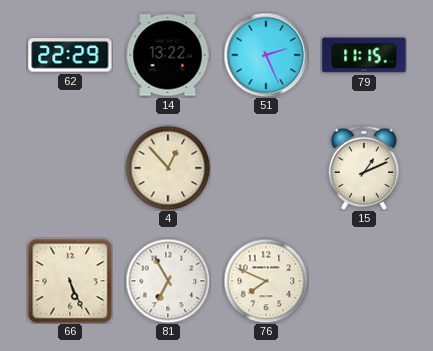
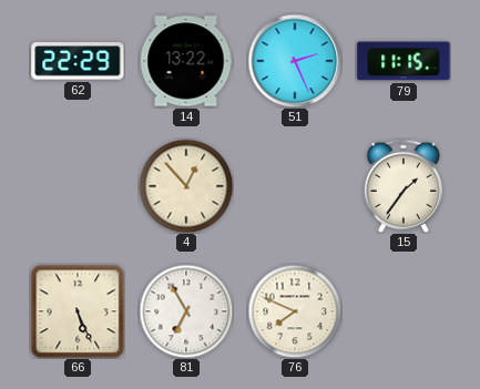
15: 1:11 -> 1:36 (402, 186)
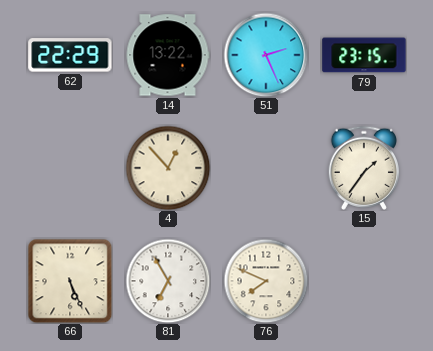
79: 11:15 -> 23:15 (364, 55)
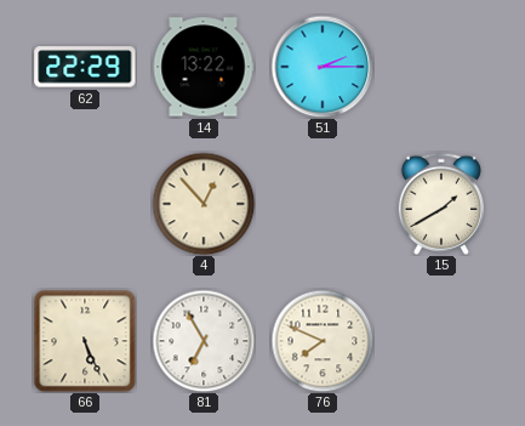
51: 2:26 -> 2:15 (323, 67)
79: 23:15 -> none (364, 55)
15: 1:36 -> 1:40 (440, 204)
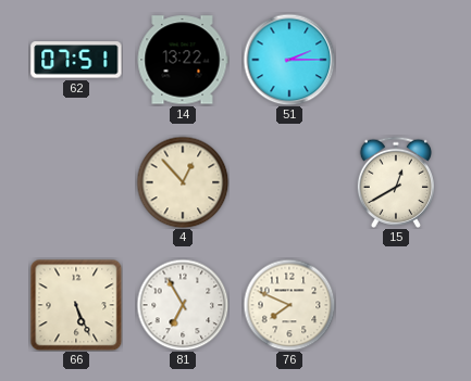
62: 22:29 -> 07:51 (76, 60)
15: 1:40 -> 12:40 (395, 182)
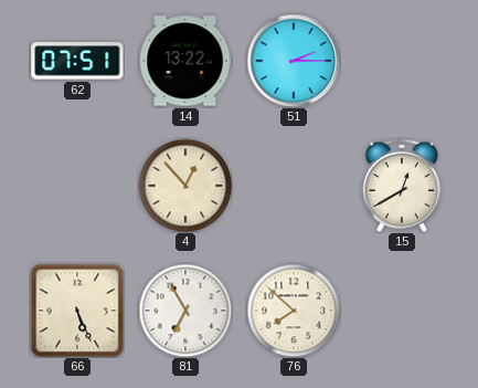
76: 7:49 -> 7:52 (294, 311)
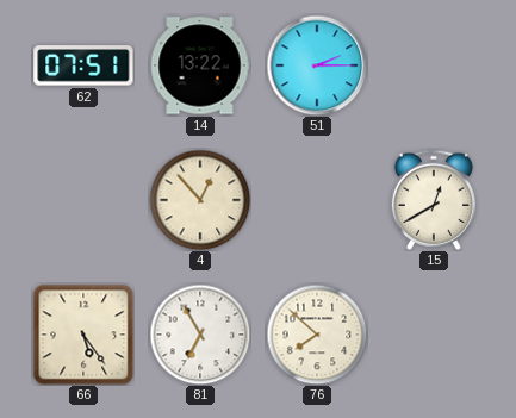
66: 5:26 -> 5:24 (83, 335)
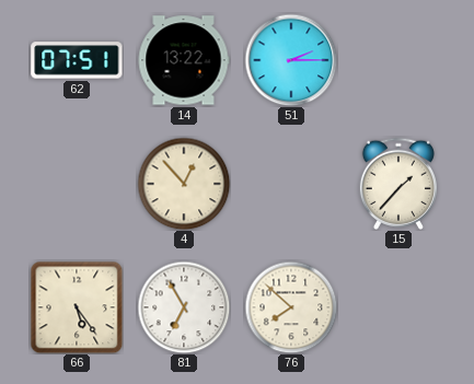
15: 12:40 -> 1:37 (397, 184)
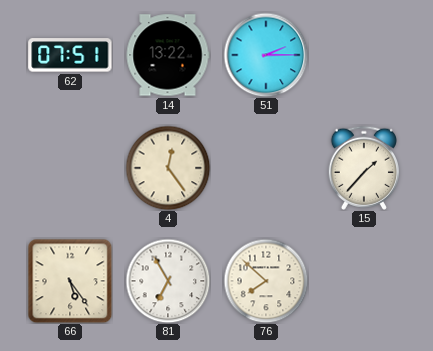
4: 12:53 -> 12:24 (168, 168)
